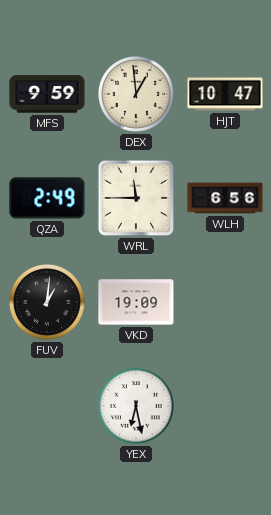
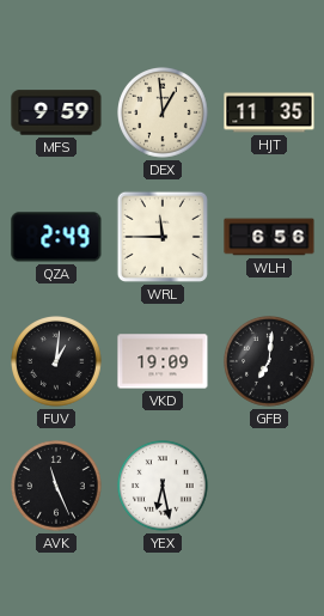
HJT: 10:47 -> 11:35 (269, 112)
GFB: none -> 7:01 (270, 362)
AVK: none -> 11:26 (57, 487)
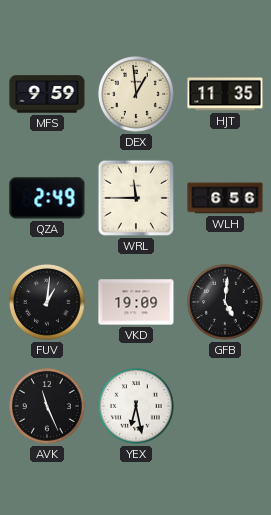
GFB: 7:01 -> 5:01 (226, 303)
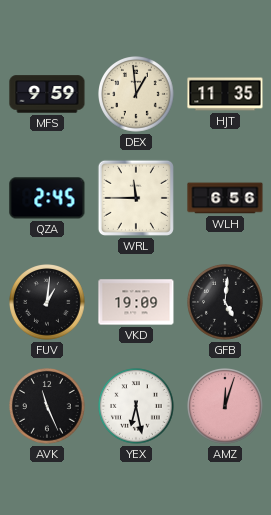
QZA: 2:49 -> 2:45 (47, 198)
AMZ: none -> 12:03 (226, 407)
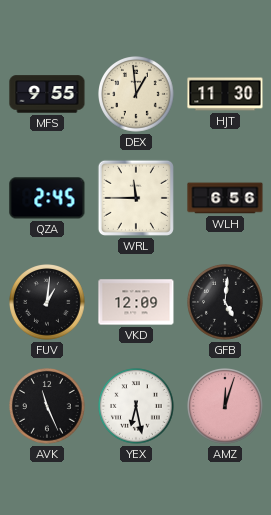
MFS: 9:59 -> 9:55 (47, 94)
HJT: 11:35 -> 11:30 (225, 94)
VKD: 19:09 -> 12:09 (136, 302)
